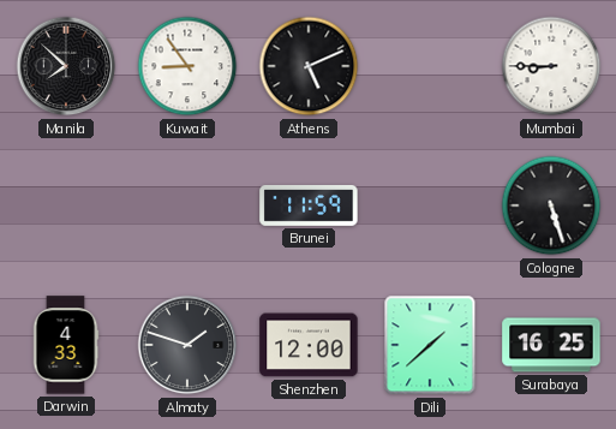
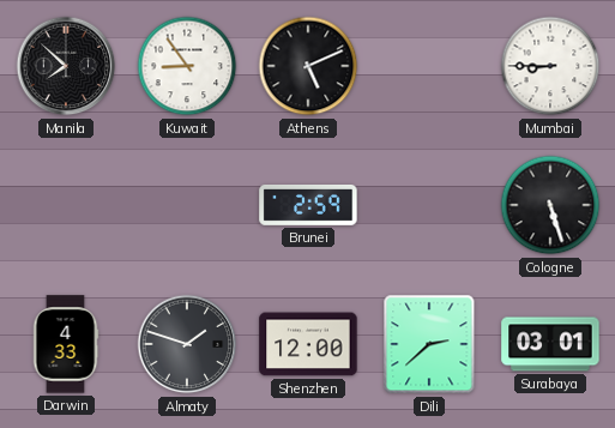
Brunei: 11:59 -> 2:59 (308, 205)
Dili: 1:38 -> 2:38 (429, 344)
Surabaya: 16:25 -> 03:01 (550, 344)
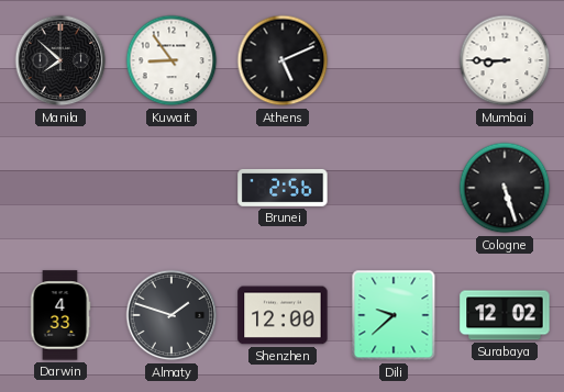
Brunei: 2:59 -> 2:56 (283, 188)
Dili: 2:38 -> 9:38 (394, 315)
Surabaya: 03:01 -> 12:02 (505, 315)
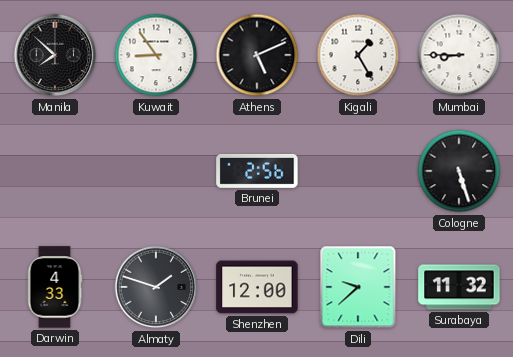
Kigali: none -> 1:25 (358, 55)
Surabaya: 12:02 -> 11:32 (459, 287)
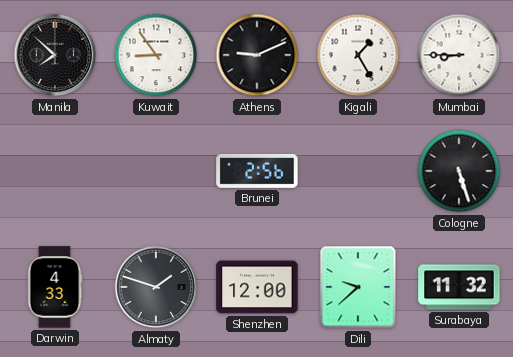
Athens: 5:11 -> 9:11 (257, 55)
